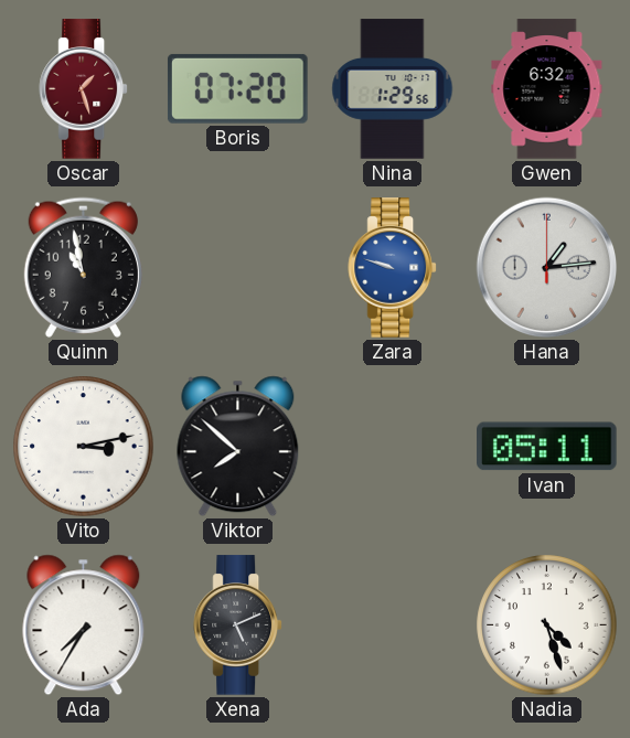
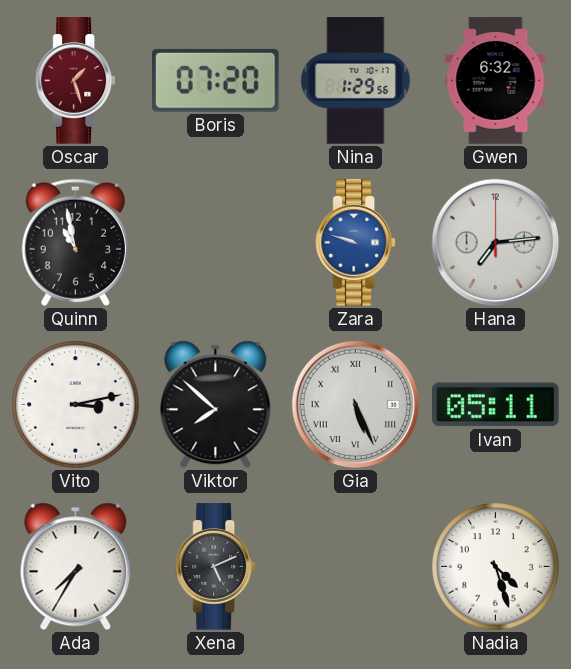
Hana: 1:14 -> 7:14 (496, 243)
Gia: none -> 5:26 (356, 405)
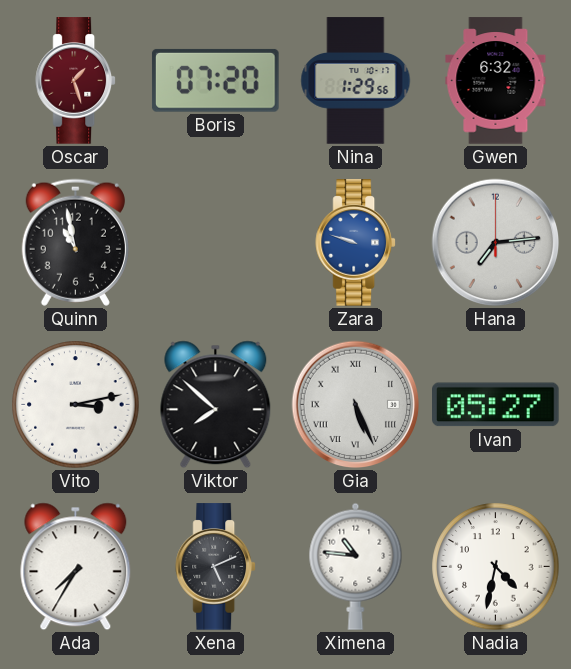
Ivan: 05:11 -> 05:27 (496, 405)
Ximena: none -> 10:46 (356, 566)
Nadia: 4:27 -> 4:32 (496, 567)
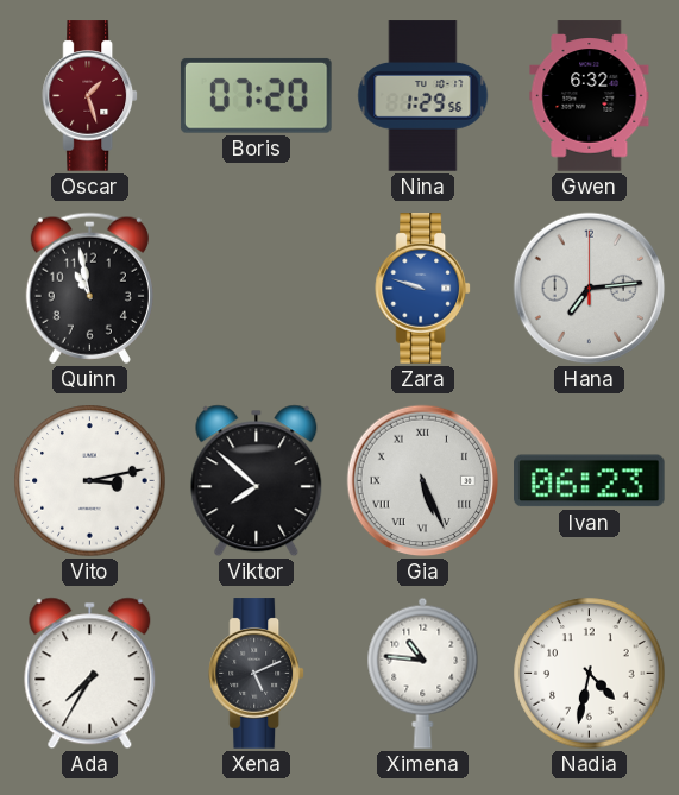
Ivan: 05:27 -> 06:23 (590, 481)
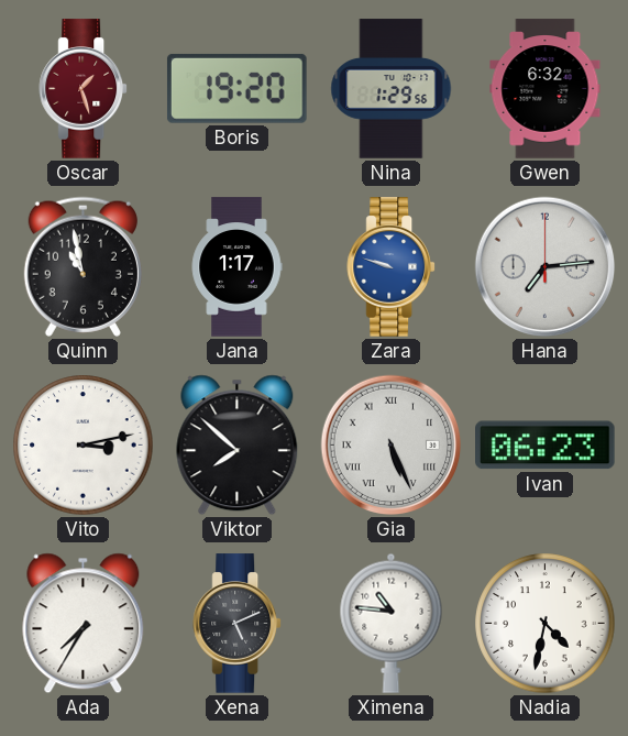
Boris: 07:20 -> 19:20 (238, 88)
Jana: none -> 1:17 (236, 267)
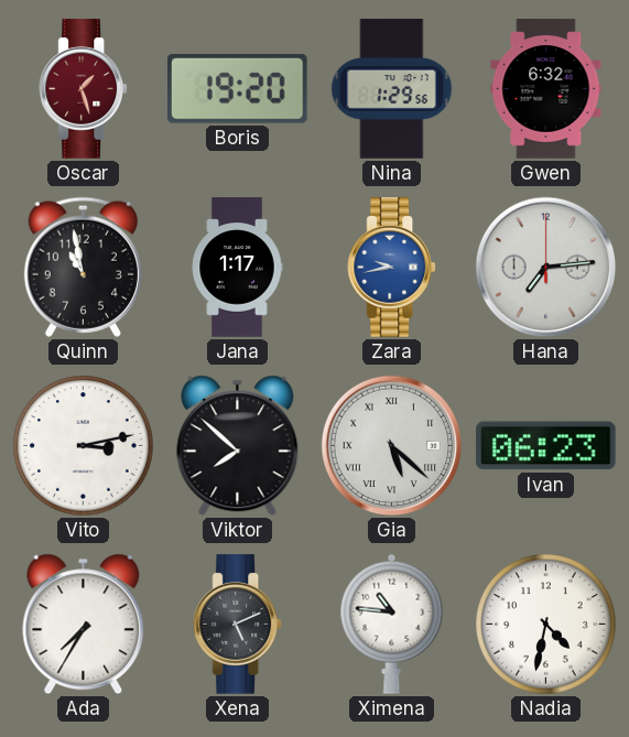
Zara: 9:48 -> 9:43 (392, 268)
Gia: 5:26 -> 5:22 (392, 446)
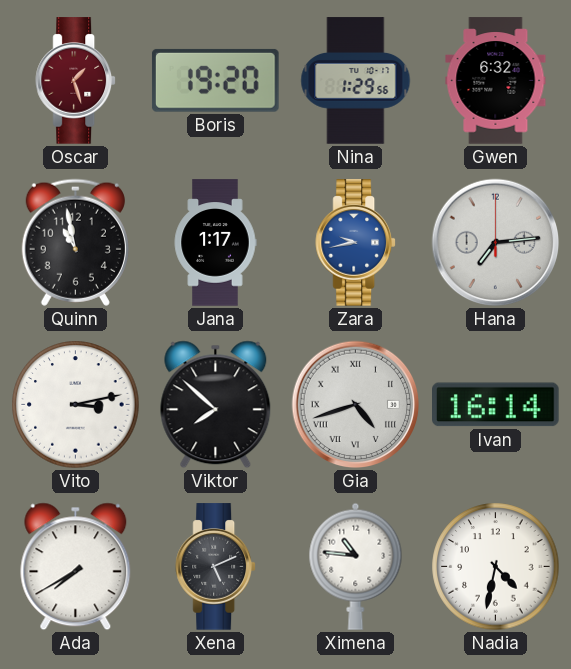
Gia: 5:22 -> 4:42 (356, 405)
Ivan: 06:23 -> 16:14 (496, 405)
Ada: 7:35 -> 7:40 (76, 567)
